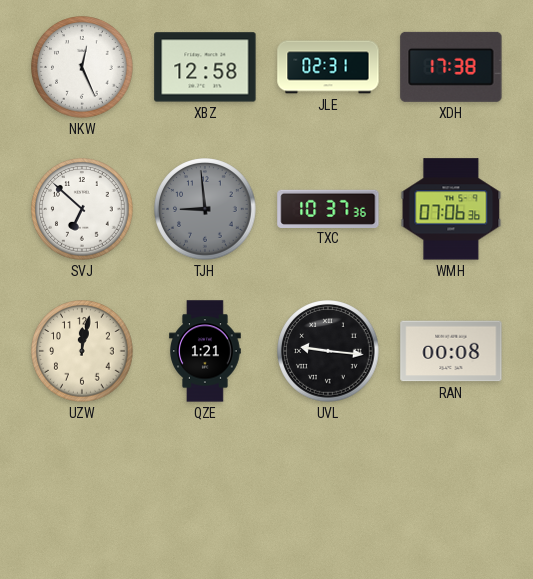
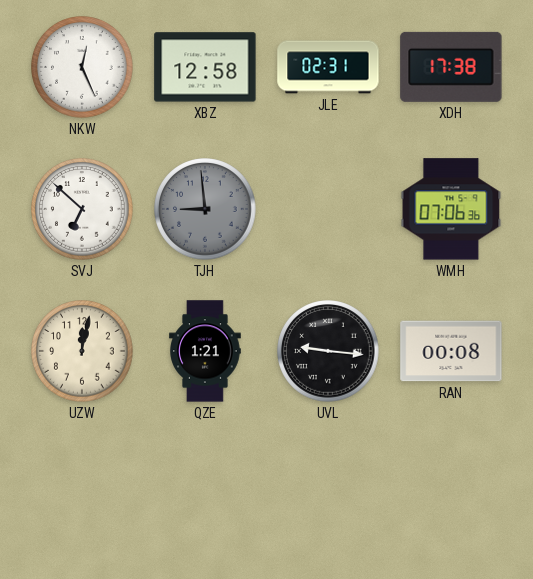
TXC: 10:37 -> none (328, 208)
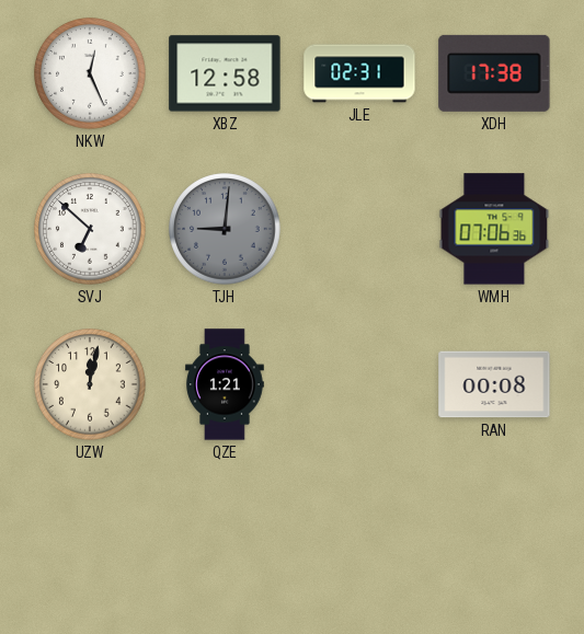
TJH: 8:59 -> 9:01 (225, 229)
UVL: 9:16 -> none (328, 351)
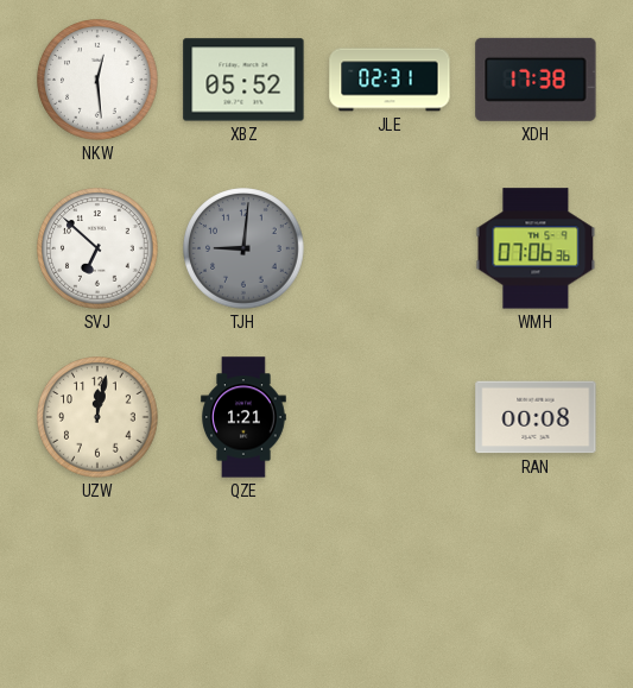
NKW: 12:26 -> 12:29 (97, 80)
XBZ: 12:58 -> 05:52 (243, 80)
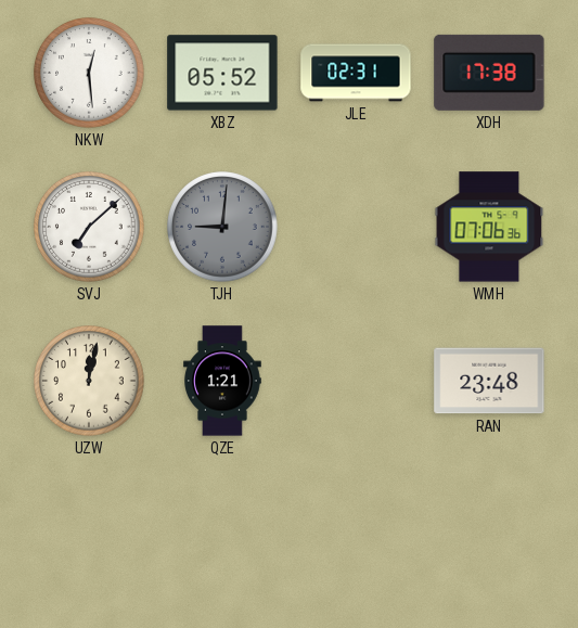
SVJ: 6:52 -> 7:08 (89, 227)
RAN: 00:08 -> 23:48 (489, 381)
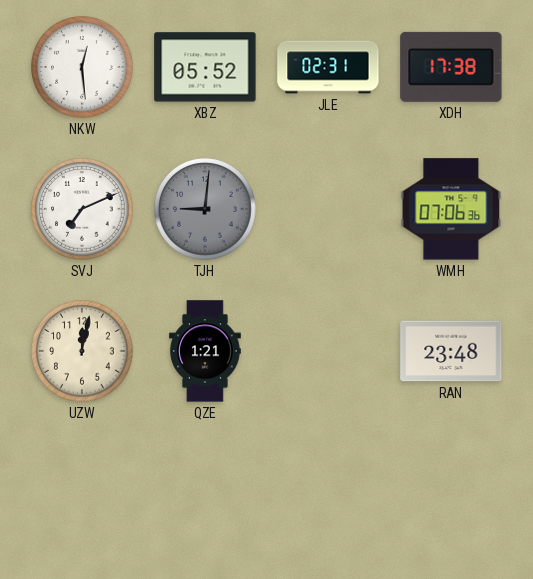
SVJ: 7:08 -> 7:11 (82, 209)
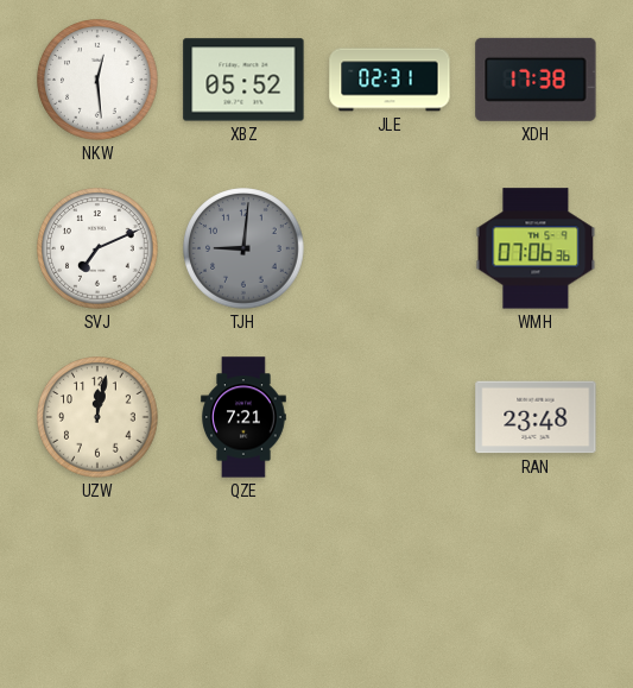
QZE: 1:21 -> 7:21 (243, 417)
